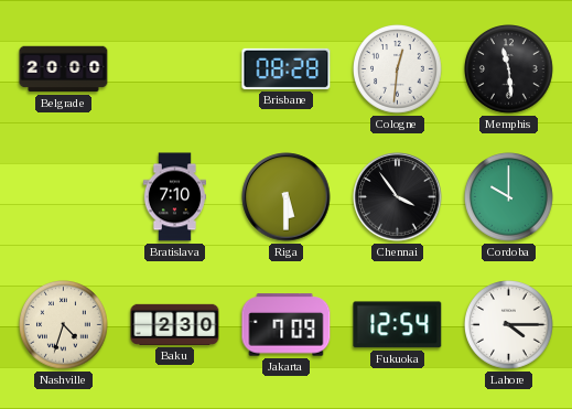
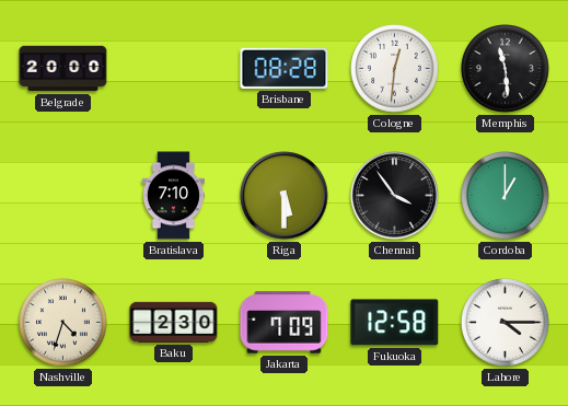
Cordoba: 10:00 -> 1:00 (506, 196)
Fukuoka: 12:54 -> 12:58 (395, 323)
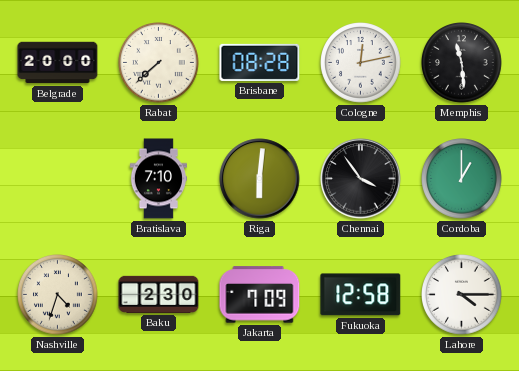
Rabat: none -> 7:38 (159, 63)
Cologne: 12:31 -> 12:13 (361, 63)
Riga: 5:30 -> 6:01 (260, 179)
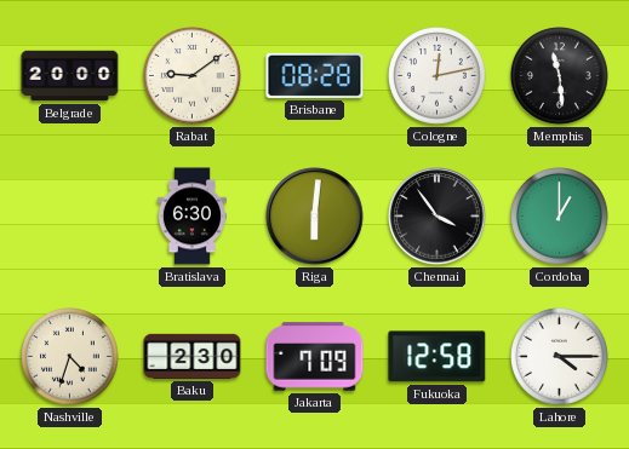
Rabat: 7:38 -> 9:09 (193, 76)
Bratislava: 7:10 -> 6:30 (191, 217)
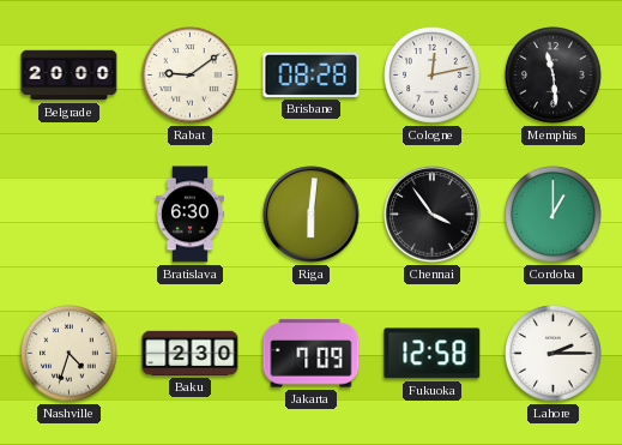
Lahore: 4:15 -> 2:15 (554, 354)
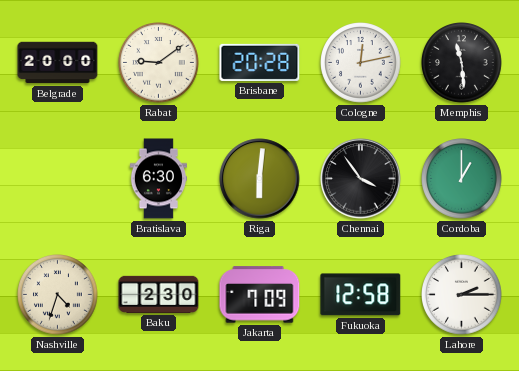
Brisbane: 08:28 -> 20:28 (260, 62)
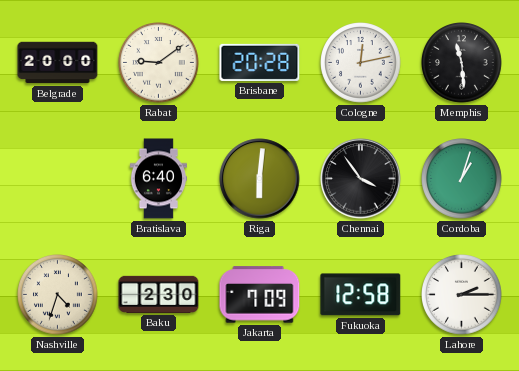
Bratislava: 6:30 -> 6:40 (158, 179)
Cordoba: 1:00 -> 1:03 (462, 179)
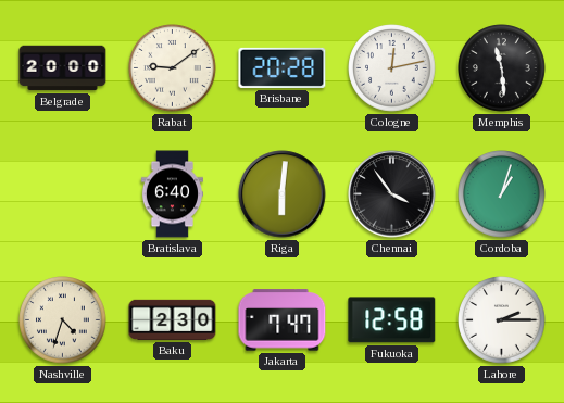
Jakarta: 7:09 -> 7:47 (283, 320)
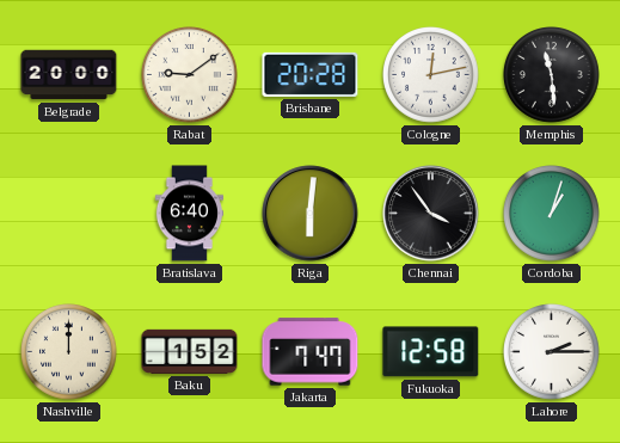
Nashville: 4:33 -> 12:00 (69, 352)
Baku: 2:30 -> 1:52 (190, 351)
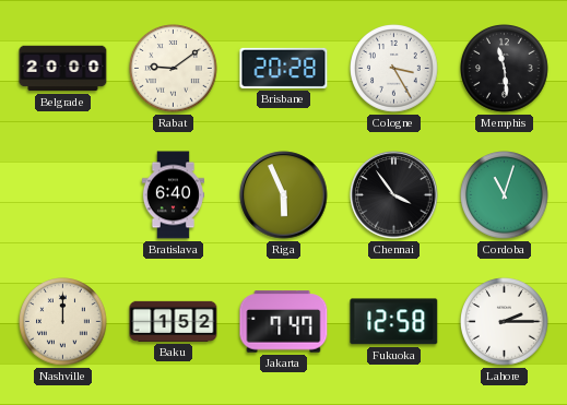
Cologne: 12:13 -> 3:25 (394, 69)
Riga: 6:01 -> 5:56 (284, 195)
Cordoba: 1:03 -> 11:03 (505, 195)
